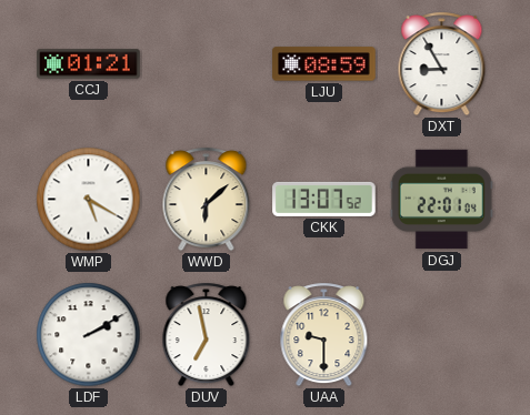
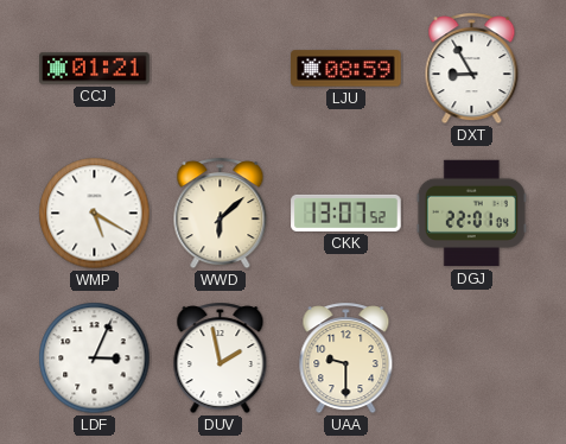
LDF: 2:10 -> 3:04 (95, 359)
DUV: 6:58 -> 1:58 (221, 359)
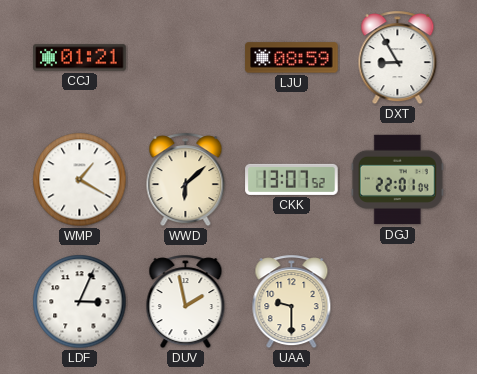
WMP: 5:20 -> 1:20 (80, 180)
